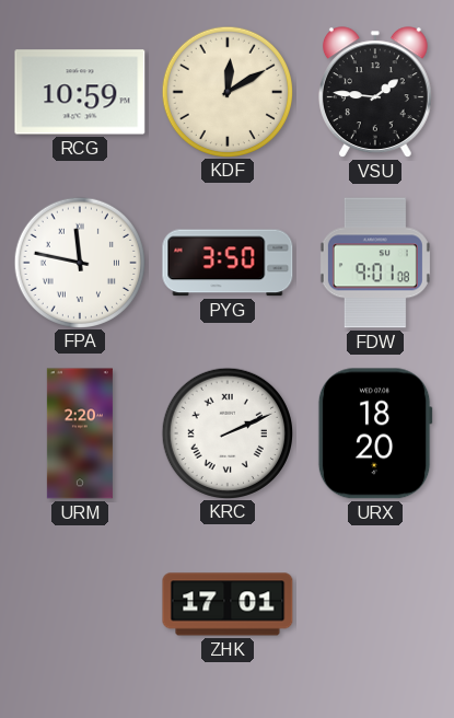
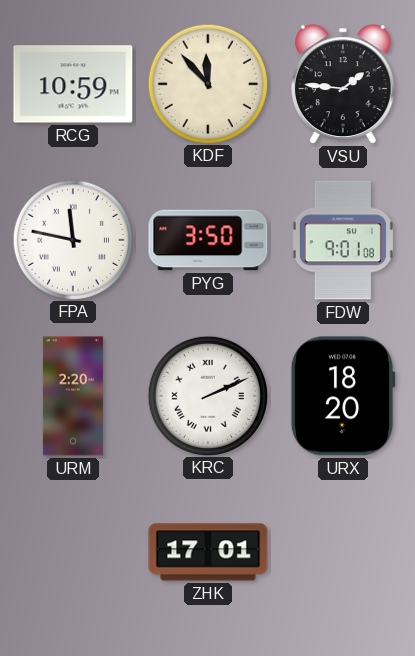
KDF: 12:10 -> 11:53 (207, 83)
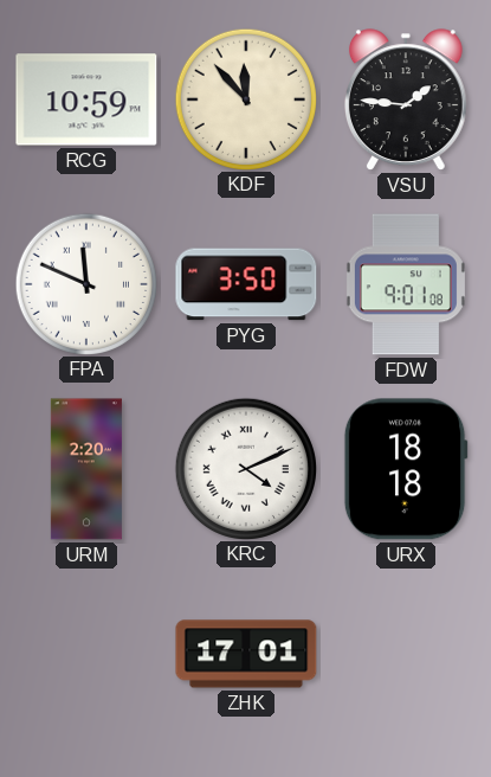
FPA: 11:47 -> 11:49 (85, 283)
KRC: 2:11 -> 4:11 (245, 468)
URX: 18:20 -> 18:18 (406, 469)
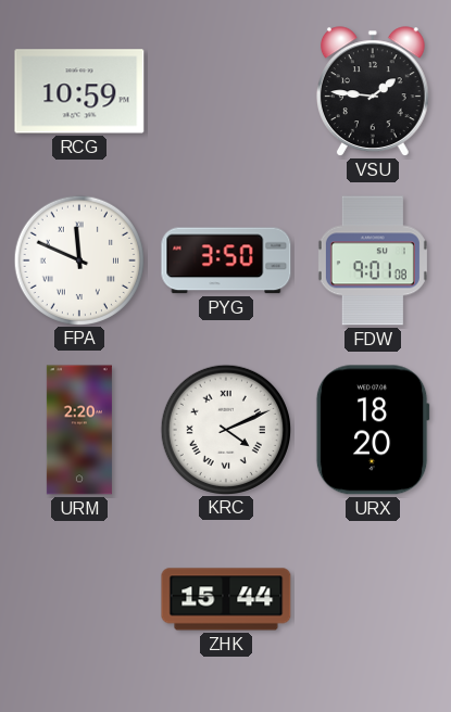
KDF: 11:53 -> none (245, 98)
URX: 18:18 -> 18:20 (373, 430)
ZHK: 17:01 -> 15:44 (226, 599)
